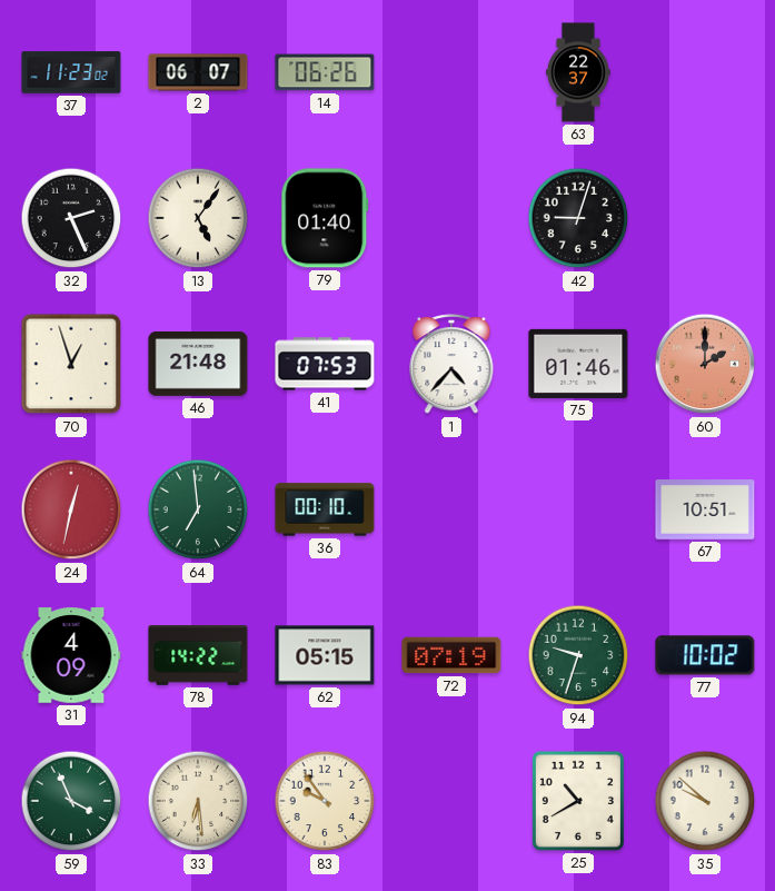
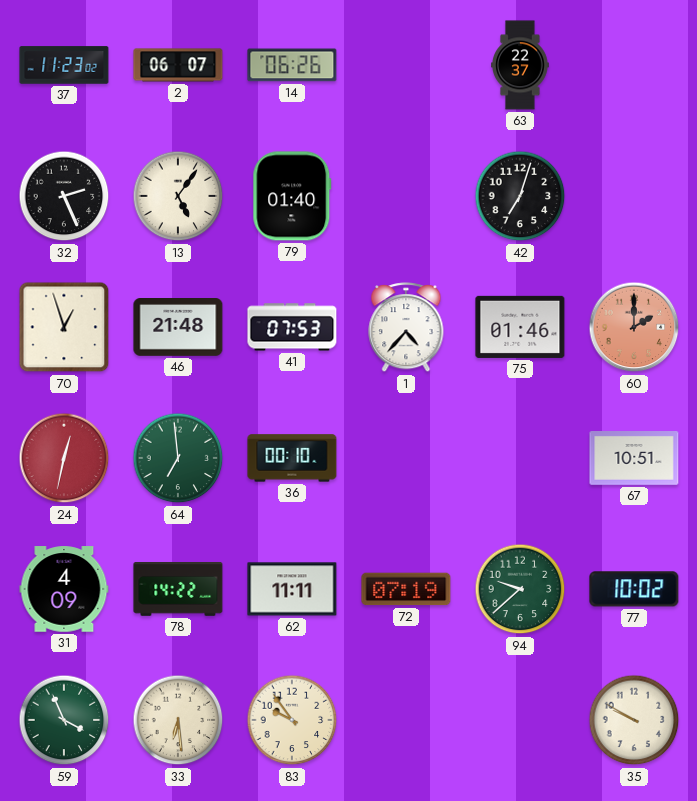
42: 9:03 -> 7:03 (520, 196)
62: 05:15 -> 11:11 (292, 589)
94: 9:33 -> 9:38 (520, 589)
25: 10:40 -> none (578, 801)
35: 9:52 -> 9:50 (634, 720)
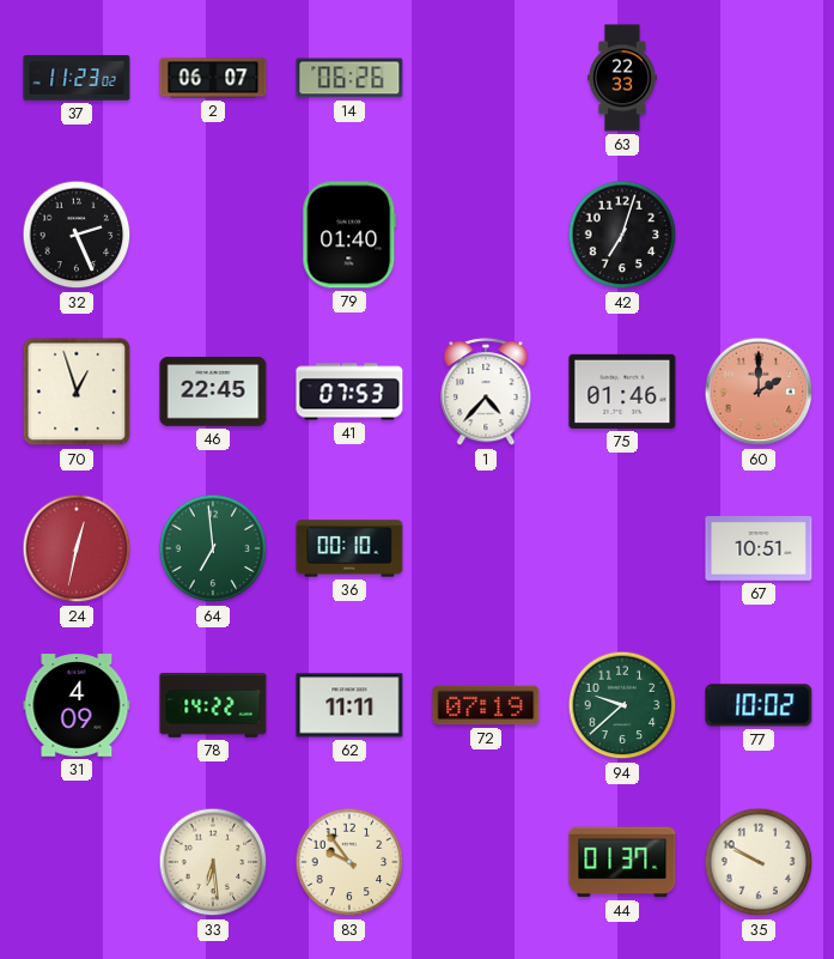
63: 22:37 -> 22:33 (623, 78)
13: 5:06 -> none (178, 196)
46: 21:48 -> 22:45 (213, 393)
59: 3:56 -> none (64, 720)
44: none -> 01:37 (622, 862)
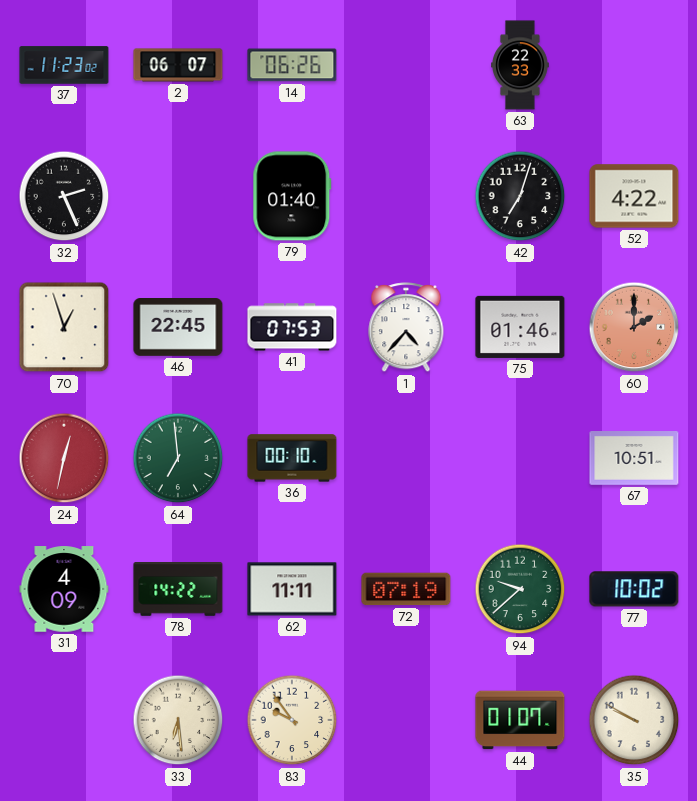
52: none -> 4:22 (634, 196)
44: 01:37 -> 01:07 (520, 720)
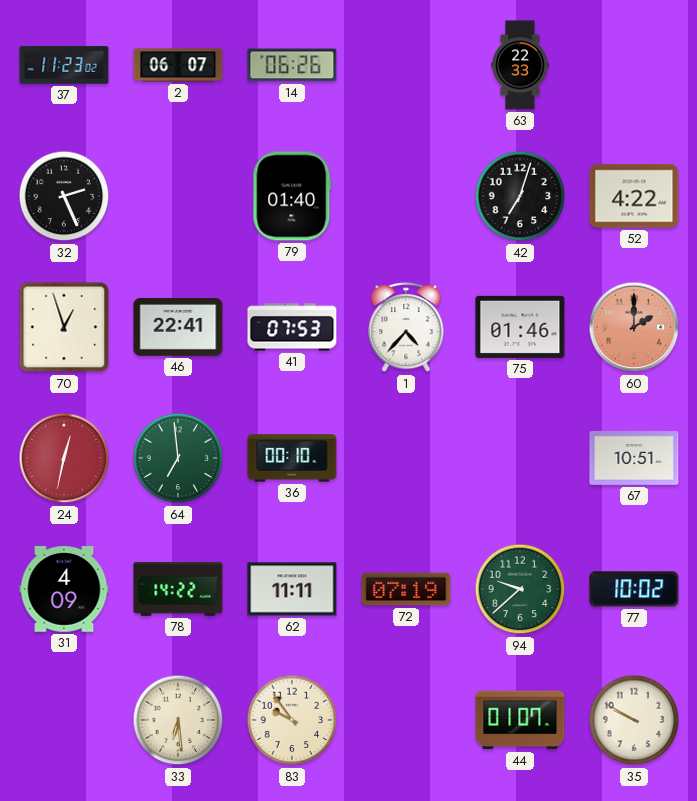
46: 22:45 -> 22:41 (178, 328)
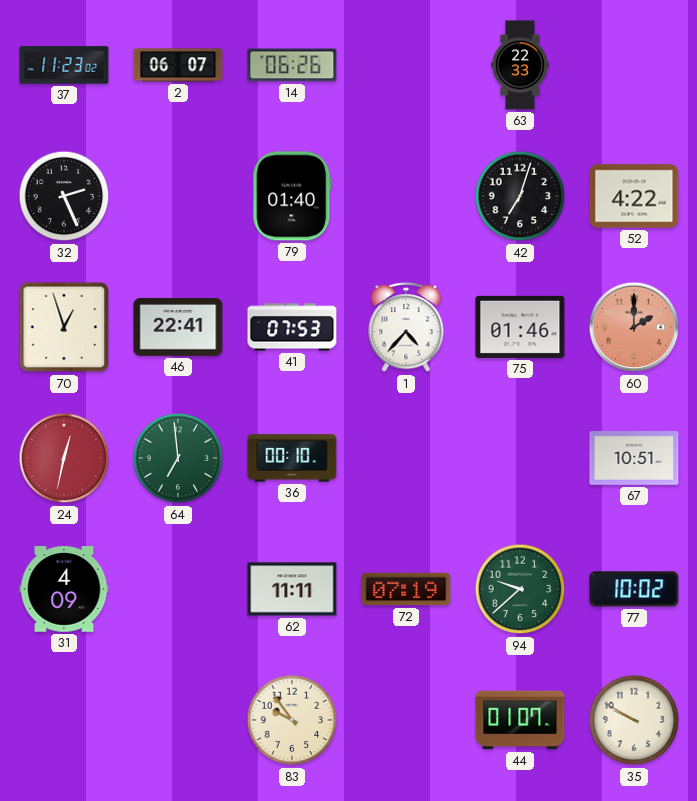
78: 14:22 -> none (178, 590)
33: 6:29 -> none (178, 720)
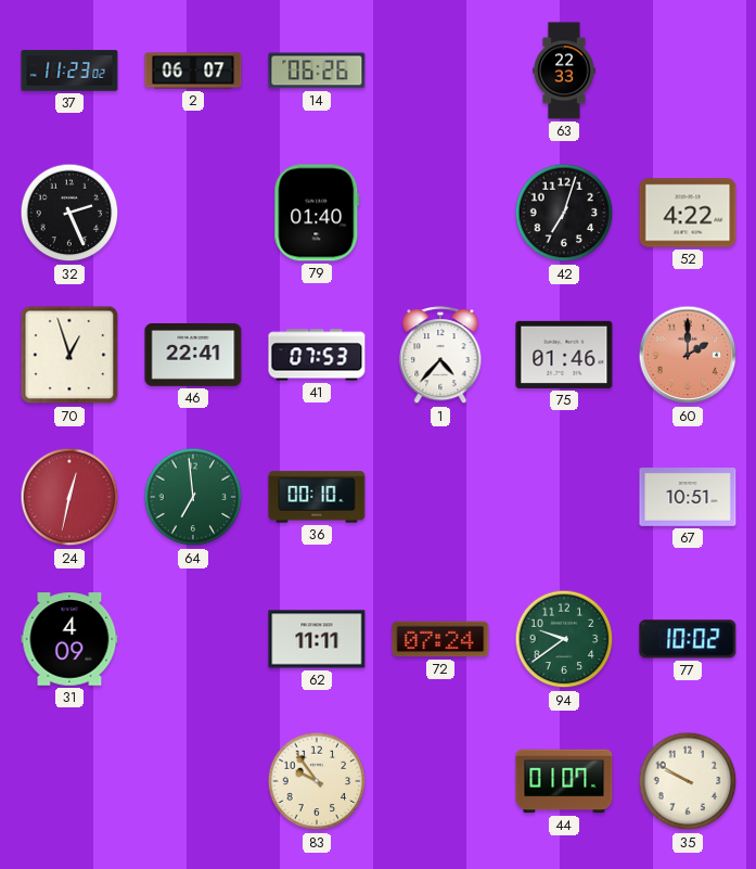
72: 07:19 -> 07:24 (440, 639)
94: 9:38 -> 9:39 (564, 639)
